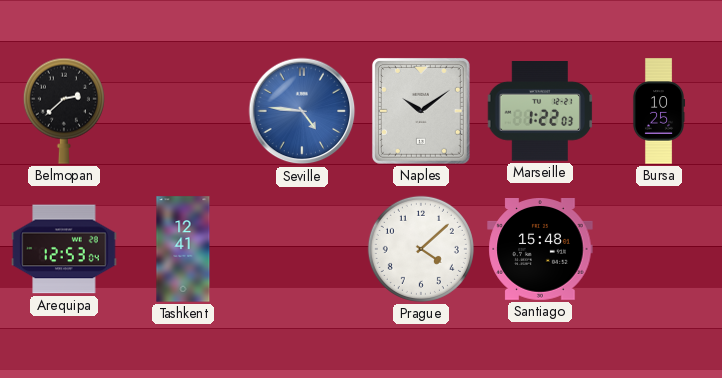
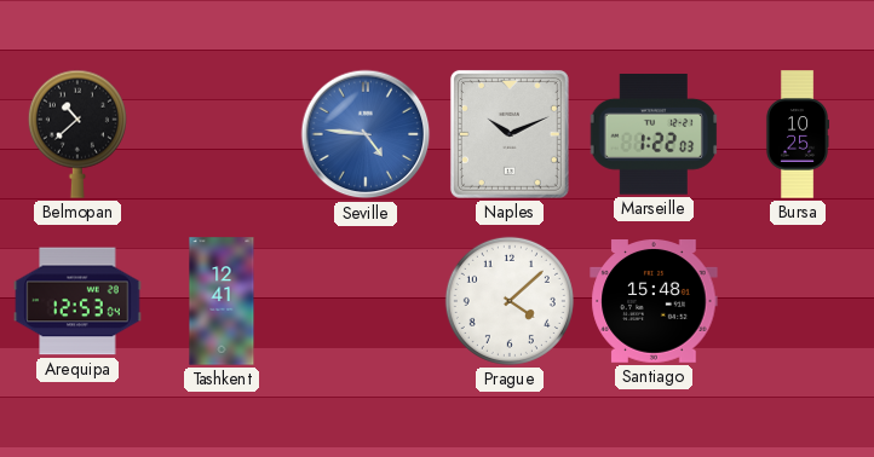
Belmopan: 2:38 -> 10:38 (77, 134)
Naples: 10:09 -> 10:11 (510, 134)
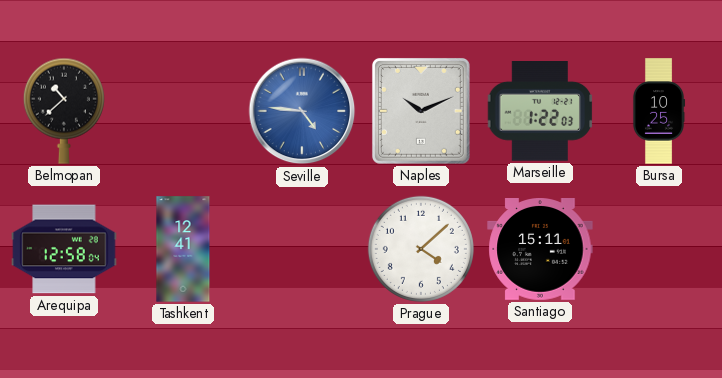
Arequipa: 12:53 -> 12:58 (64, 249)
Santiago: 15:48 -> 15:11 (540, 250)
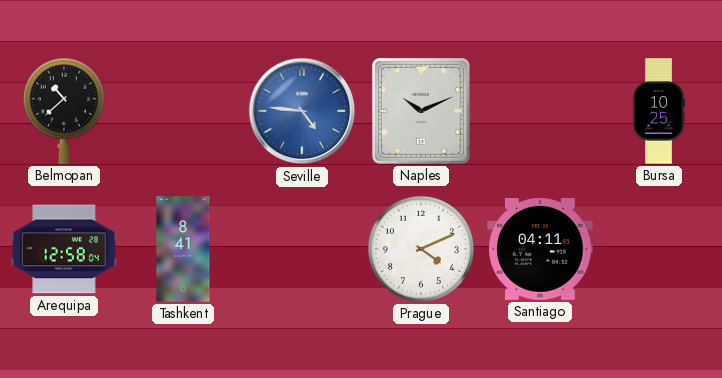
Marseille: 1:22 -> none (540, 112)
Tashkent: 12:41 -> 8:41 (183, 249)
Prague: 4:08 -> 4:11 (421, 249)
Santiago: 15:11 -> 04:11 (540, 250)
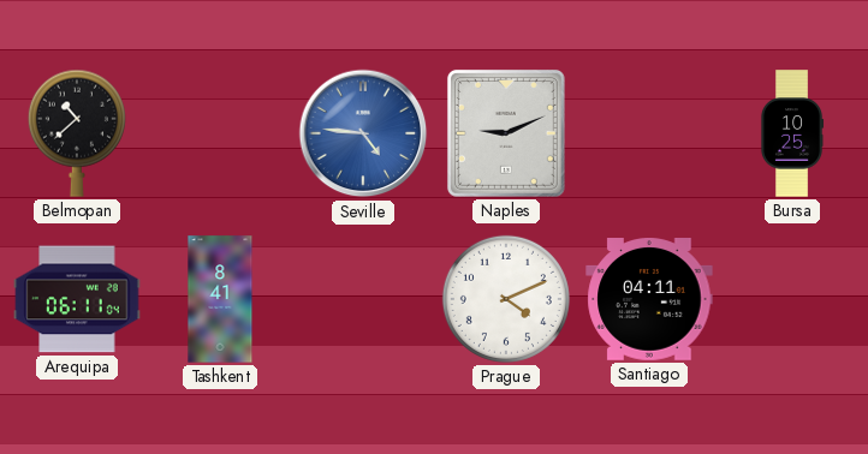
Naples: 10:11 -> 9:11 (506, 133)
Arequipa: 12:58 -> 06:11 (77, 299)
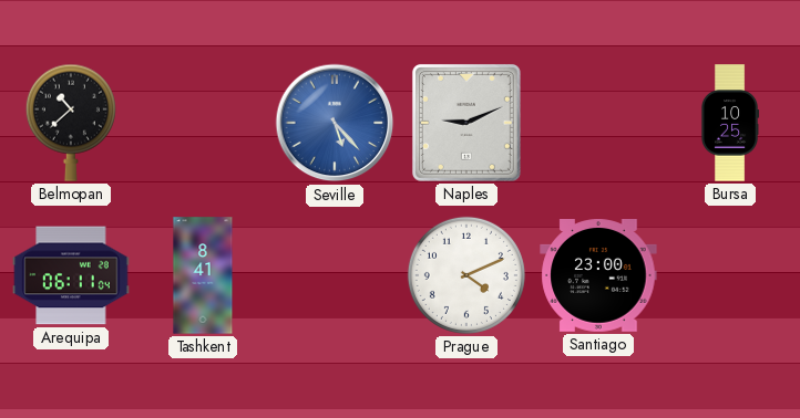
Seville: 4:46 -> 5:23 (335, 123)
Santiago: 04:11 -> 23:00 (598, 276)
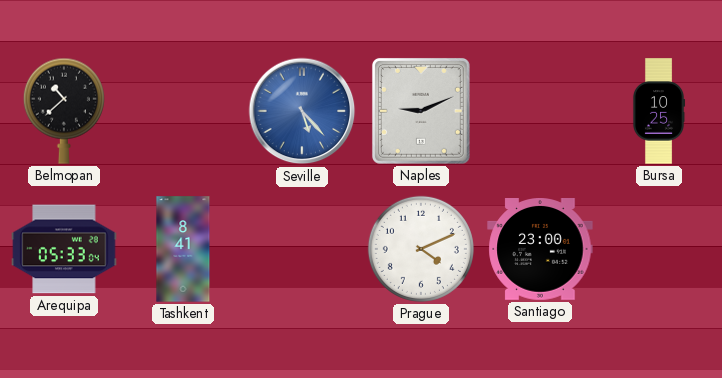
Arequipa: 06:11 -> 05:33 (64, 249)
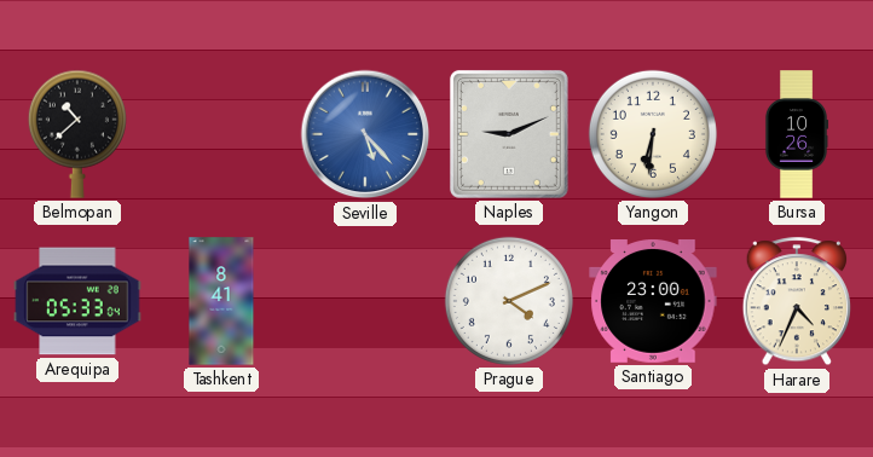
Yangon: none -> 6:31 (653, 134)
Bursa: 10:25 -> 10:26 (797, 134)
Harare: none -> 4:34 (796, 302)
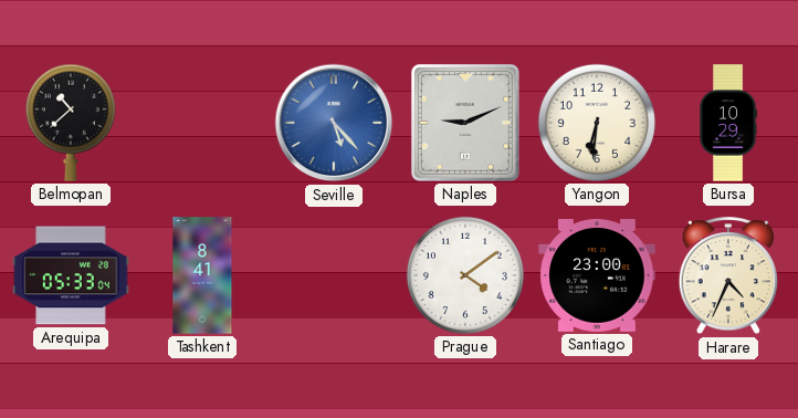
Bursa: 10:26 -> 10:29 (728, 123)
Prague: 4:11 -> 4:09 (465, 275)
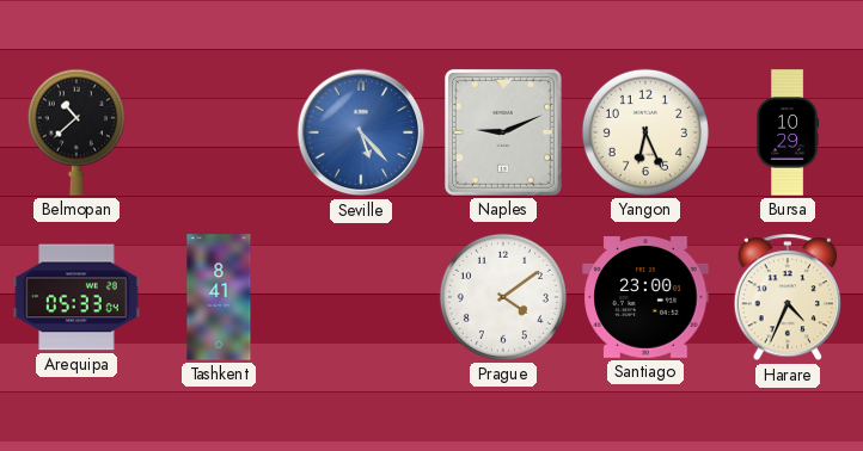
Yangon: 6:31 -> 6:26 (645, 132)
